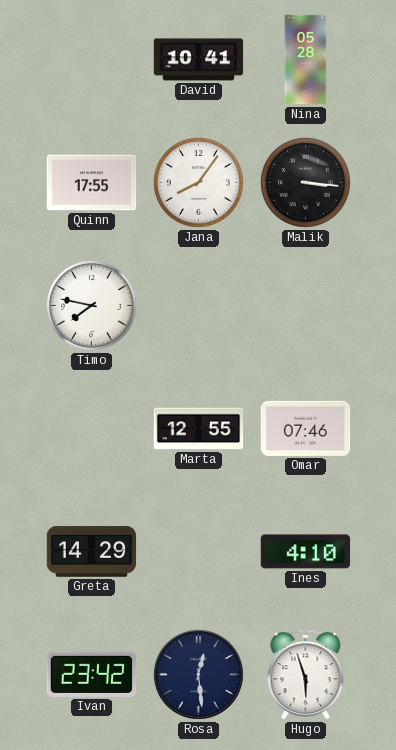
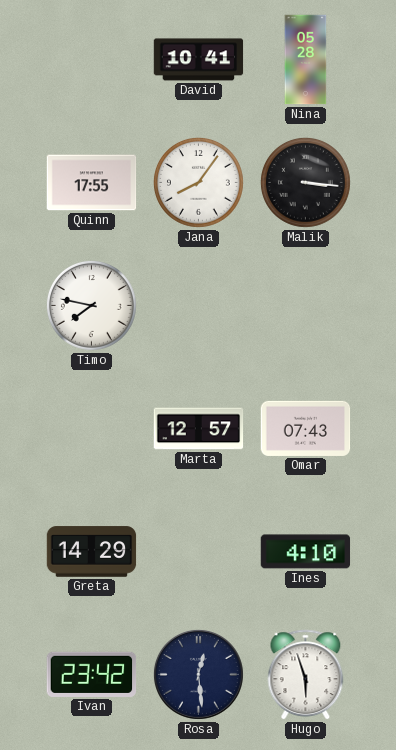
Marta: 12:55 -> 12:57 (199, 429)
Omar: 07:46 -> 07:43 (306, 428)
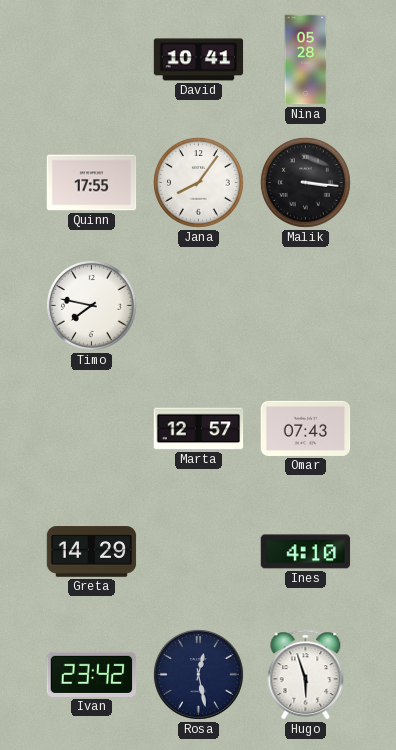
Rosa: 12:29 -> 12:28 (198, 674)
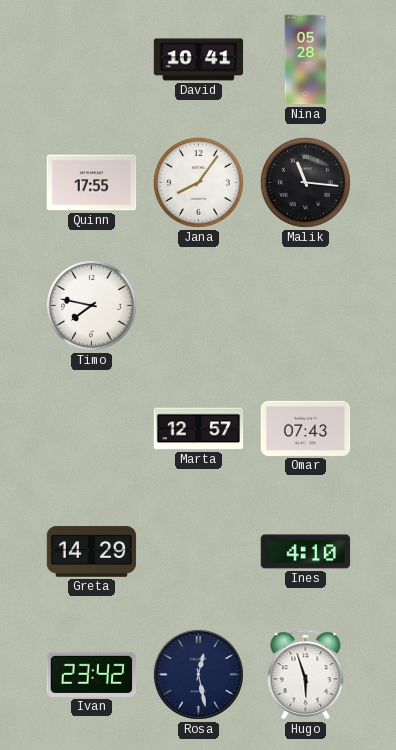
Malik: 3:16 -> 11:16 (305, 182)
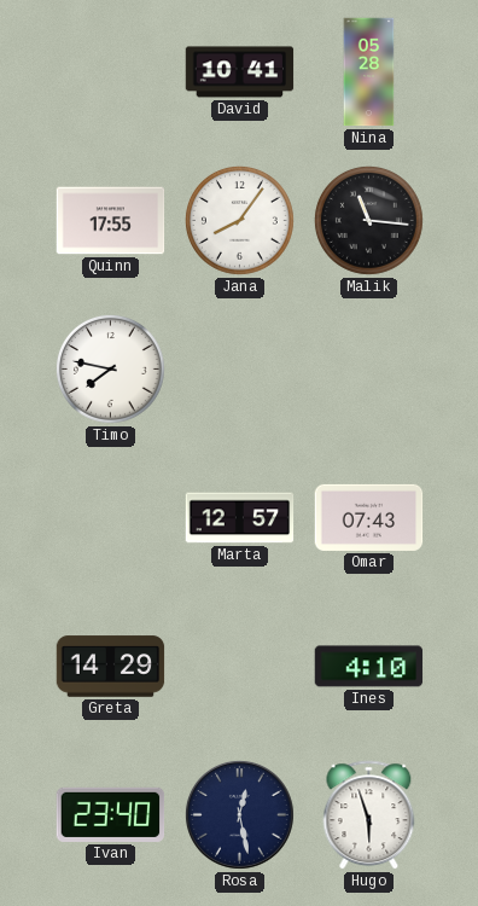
Ivan: 23:42 -> 23:40 (111, 814)
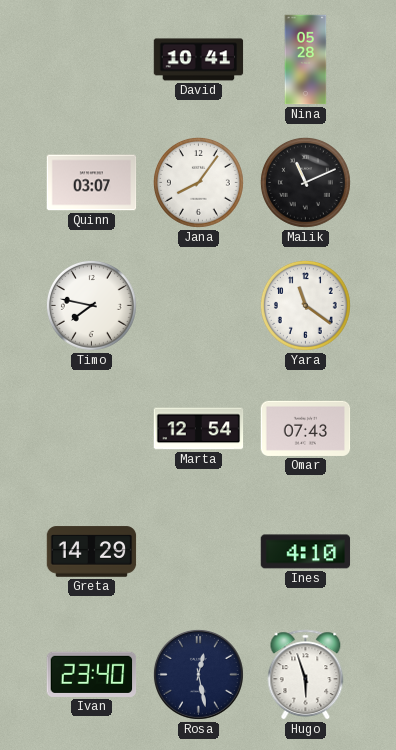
Quinn: 17:55 -> 03:07 (92, 183)
Malik: 11:16 -> 11:11 (305, 182)
Yara: none -> 11:21 (305, 305)
Marta: 12:57 -> 12:54 (199, 429)
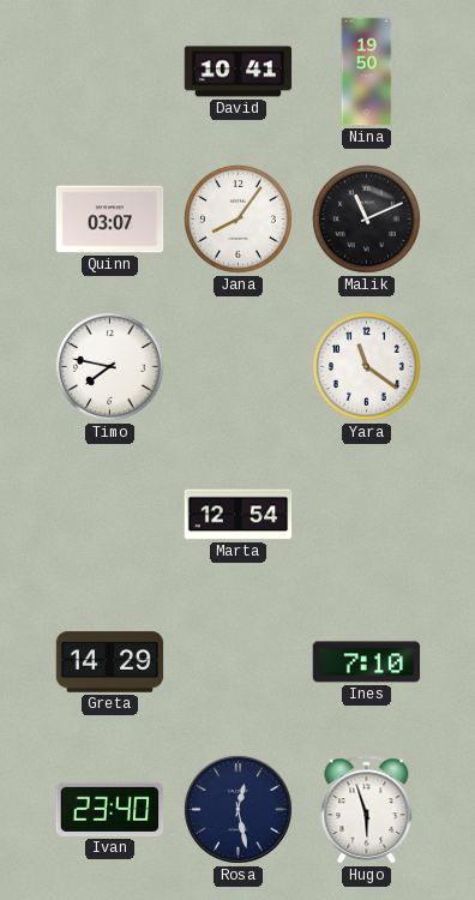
Nina: 05:28 -> 19:50 (367, 72)
Omar: 07:43 -> none (306, 428)
Ines: 4:10 -> 7:10 (367, 662)
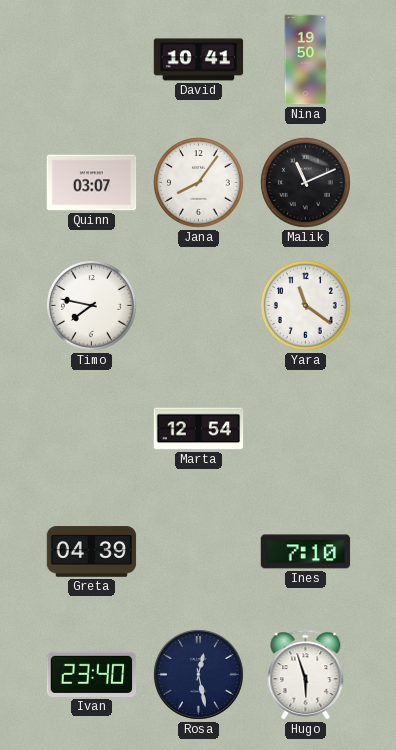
Greta: 14:29 -> 04:39 (92, 552)
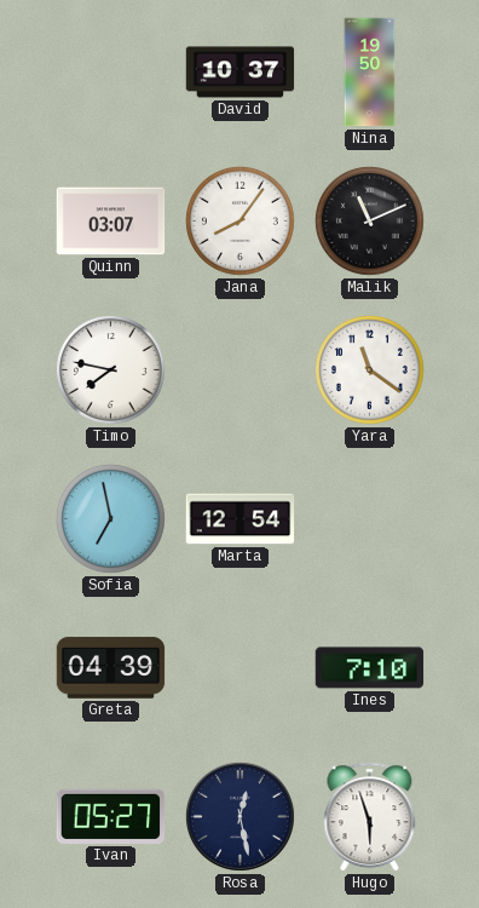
David: 10:41 -> 10:37 (241, 73)
Sofia: none -> 6:58 (110, 518)
Ivan: 23:40 -> 05:27 (111, 816)
